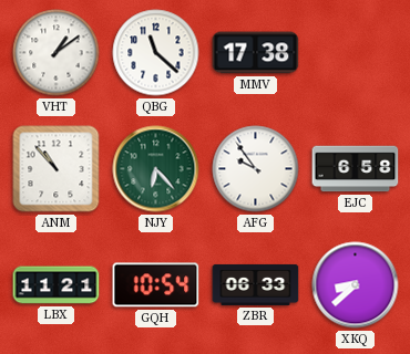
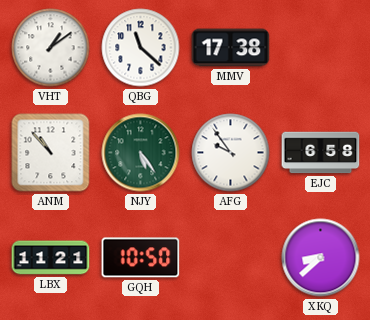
NJY: 6:23 -> 5:24 (141, 153)
GQH: 10:54 -> 10:50 (141, 258)
ZBR: 06:33 -> none (256, 284)
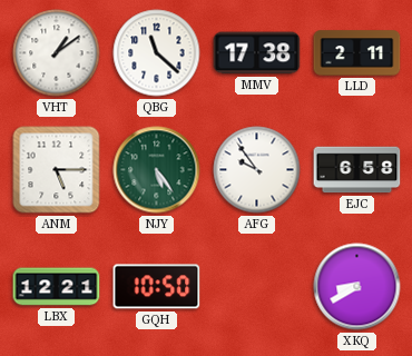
LLD: none -> 2:11 (357, 53)
ANM: 10:53 -> 5:15 (57, 170)
LBX: 11:21 -> 12:21 (57, 287)
XKQ: 8:38 -> 8:40 (357, 287)
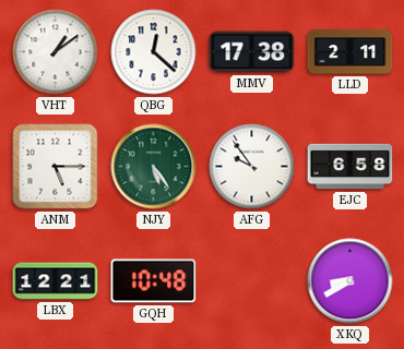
QBG: 11:22 -> 12:22 (154, 52)
GQH: 10:50 -> 10:48 (154, 281)
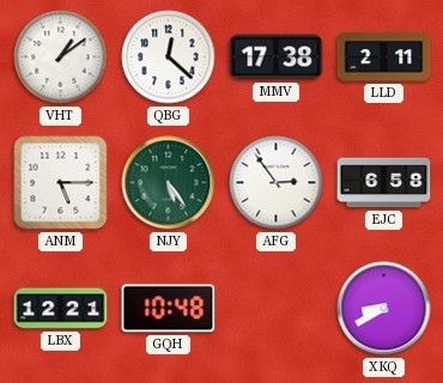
AFG: 9:54 -> 2:54 (277, 183)
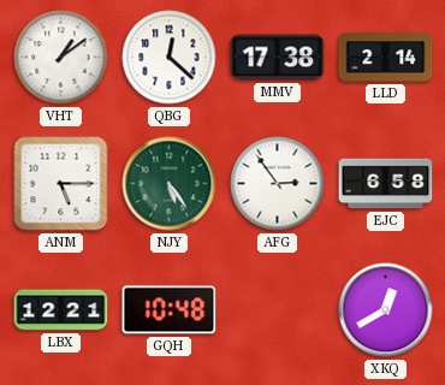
LLD: 2:11 -> 2:14 (386, 58)
XKQ: 8:40 -> 12:40 (386, 310)
